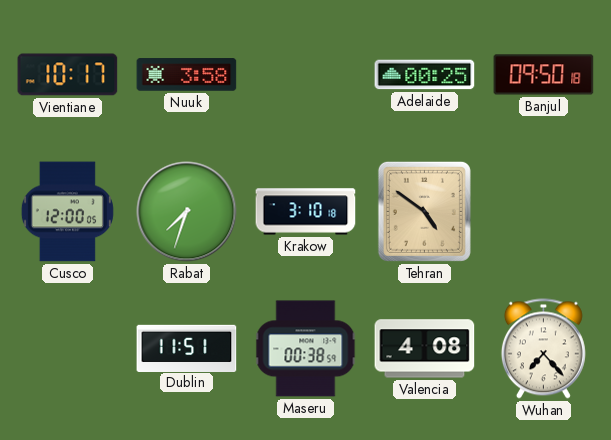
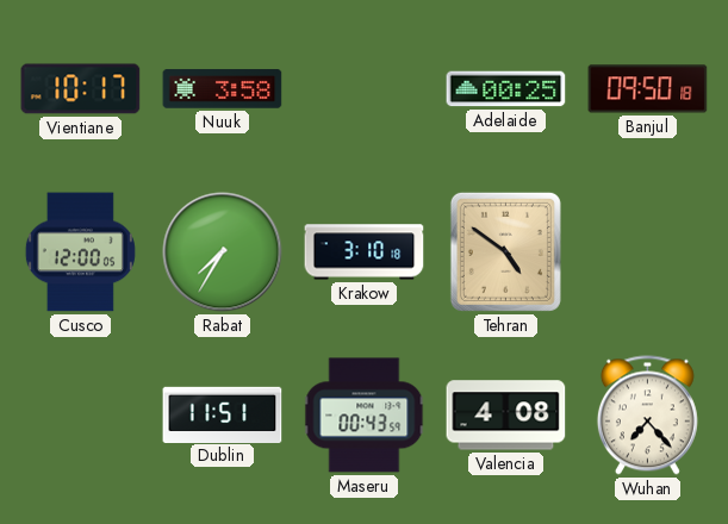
Rabat: 7:33 -> 7:35 (223, 252)
Maseru: 00:38 -> 00:43 (365, 416)
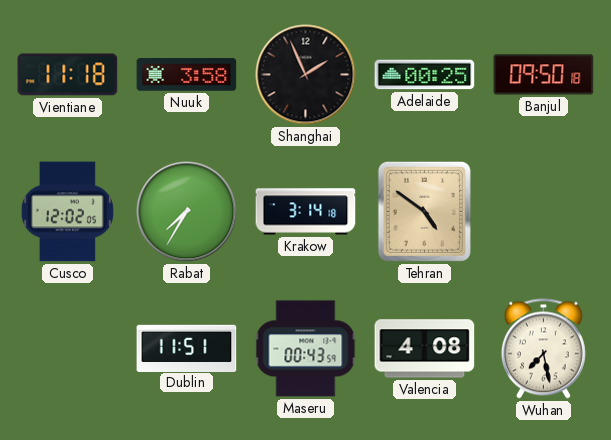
Vientiane: 10:17 -> 11:18 (68, 75)
Shanghai: none -> 1:56 (306, 75)
Cusco: 12:00 -> 12:02 (67, 212)
Krakow: 3:10 -> 3:14 (306, 212)
Wuhan: 7:23 -> 7:28 (543, 349)
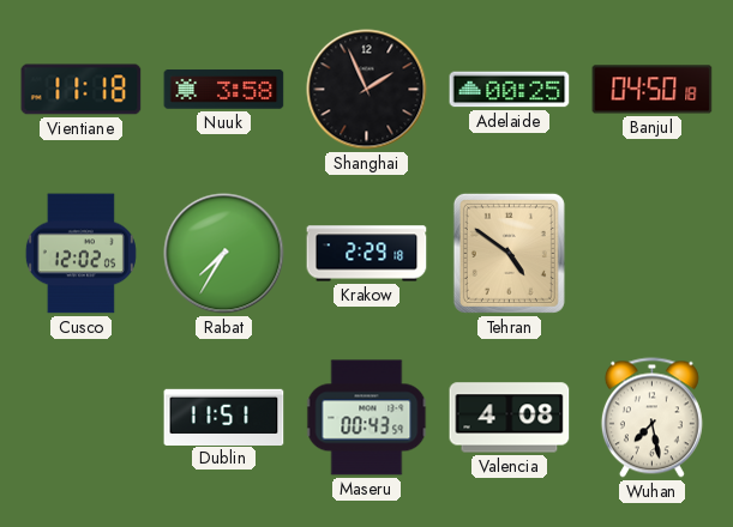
Banjul: 09:50 -> 04:50 (653, 90)
Krakow: 3:14 -> 2:29 (367, 254)
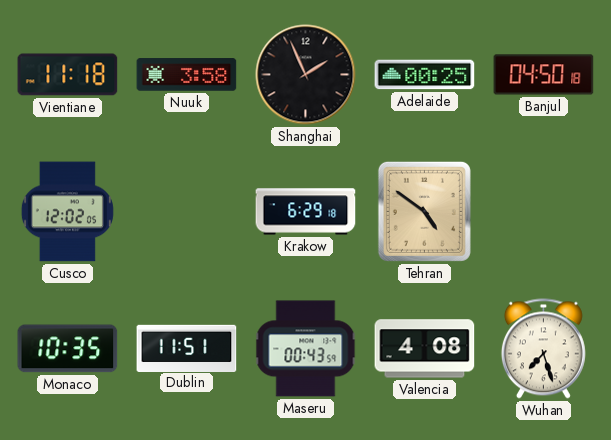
Rabat: 7:35 -> none (224, 254)
Krakow: 2:29 -> 6:29 (306, 212)
Monaco: none -> 10:35 (68, 349)
Wuhan: 7:28 -> 7:27 (543, 349)
